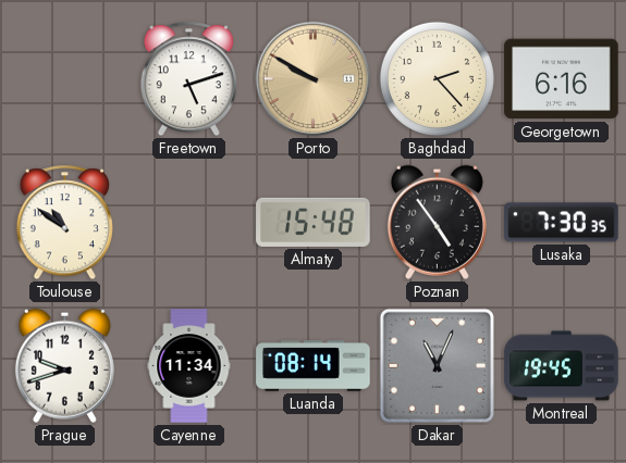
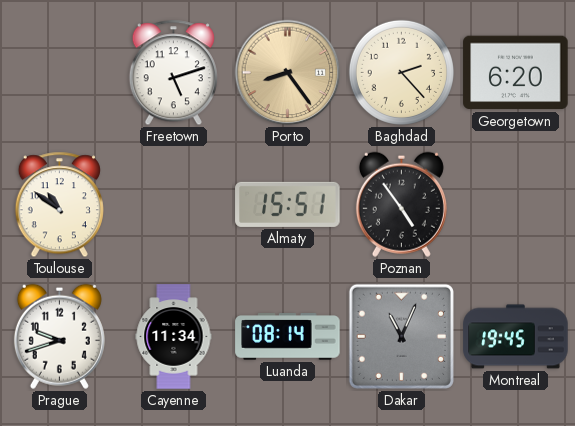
Porto: 9:50 -> 8:24 (288, 73)
Georgetown: 6:16 -> 6:20 (516, 73)
Almaty: 15:48 -> 15:51 (288, 204)
Lusaka: 7:30 -> none (562, 223)
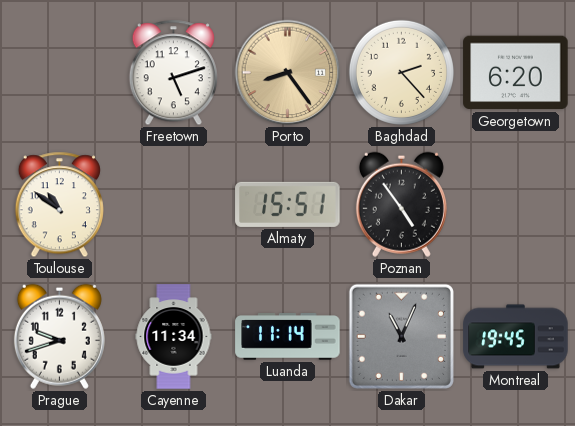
Luanda: 08:14 -> 11:14 (288, 337)
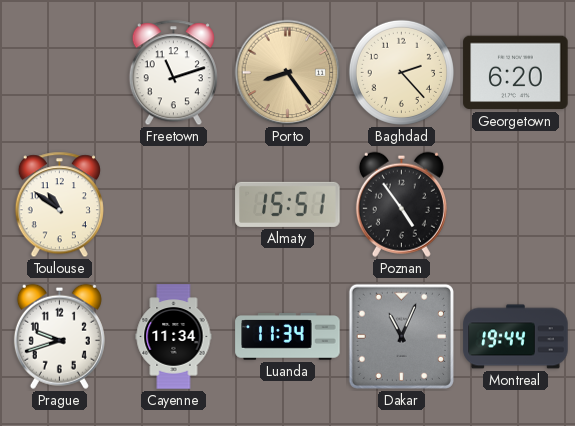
Freetown: 5:12 -> 11:12 (173, 73)
Luanda: 11:14 -> 11:34 (288, 337)
Montreal: 19:45 -> 19:44 (516, 337)
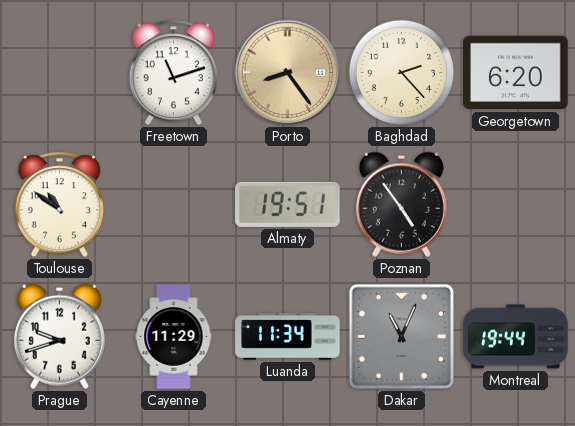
Almaty: 15:51 -> 19:51 (288, 204)
Cayenne: 11:34 -> 11:29 (174, 337)
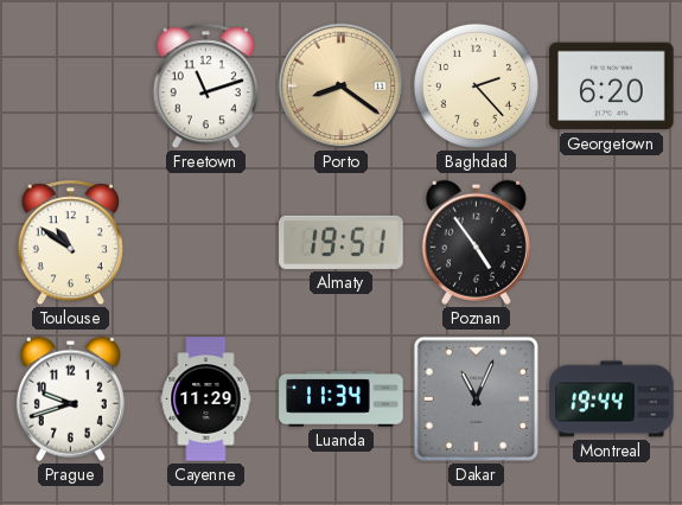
Porto: 8:24 -> 8:21 (342, 87)
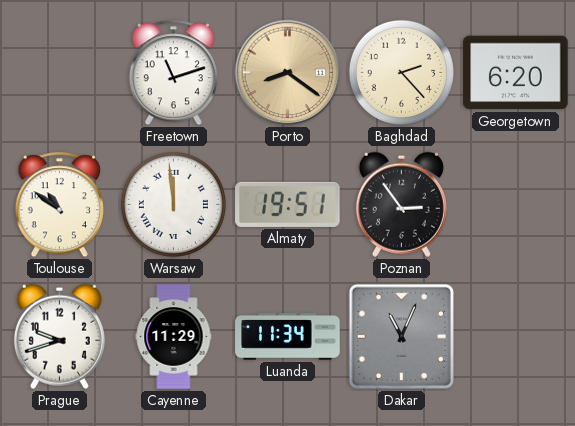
Warsaw: none -> 11:59 (173, 204)
Poznan: 4:54 -> 2:54 (401, 204)
Montreal: 19:44 -> none (612, 399)
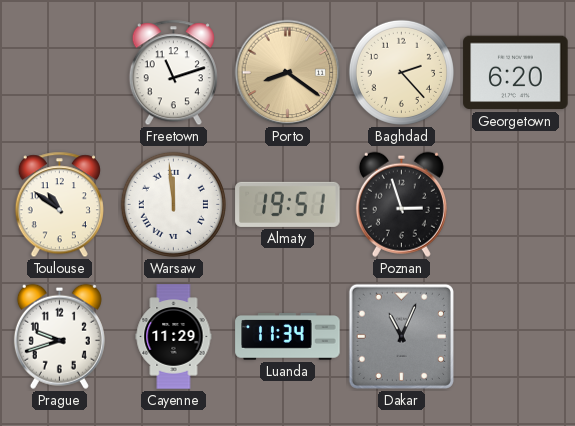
Poznan: 2:54 -> 2:57 (401, 204)
